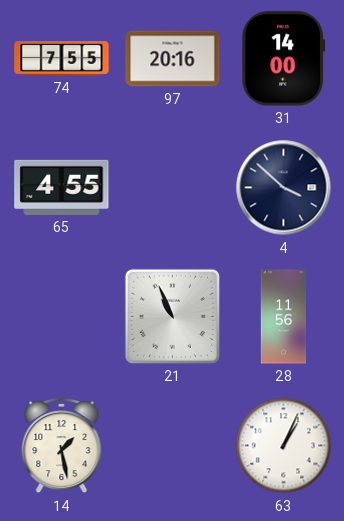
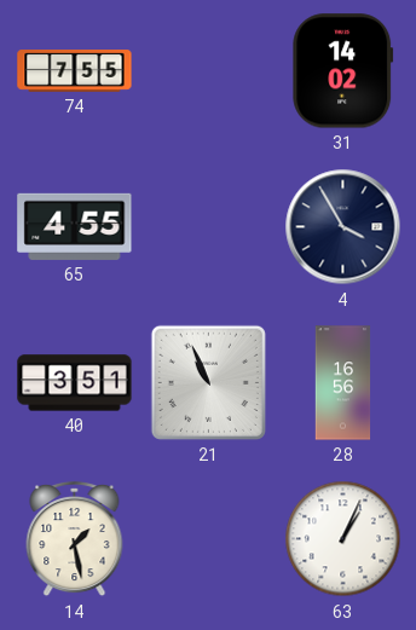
97: 20:16 -> none (173, 59)
31: 14:00 -> 14:02 (343, 71)
4: 3:52 -> 3:55 (343, 227)
40: none -> 3:51 (75, 383)
28: 11:56 -> 16:56 (343, 383)
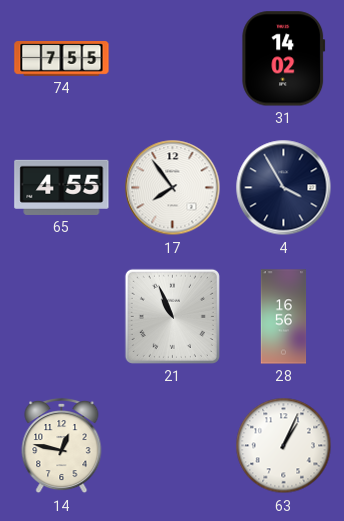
17: none -> 7:54 (173, 188)
40: 3:51 -> none (75, 383)
14: 1:28 -> 12:47 (62, 446)
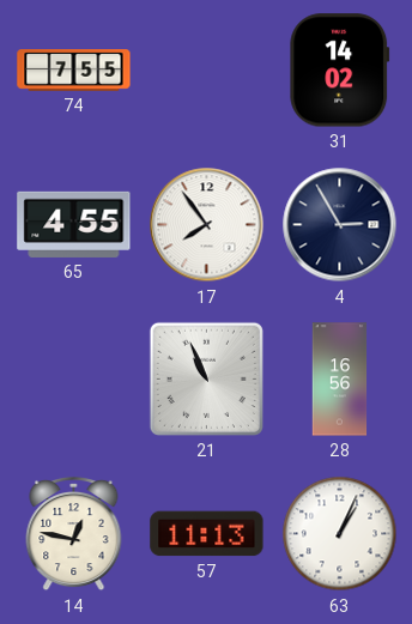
4: 3:55 -> 2:55 (340, 225)
57: none -> 11:13 (207, 534)
